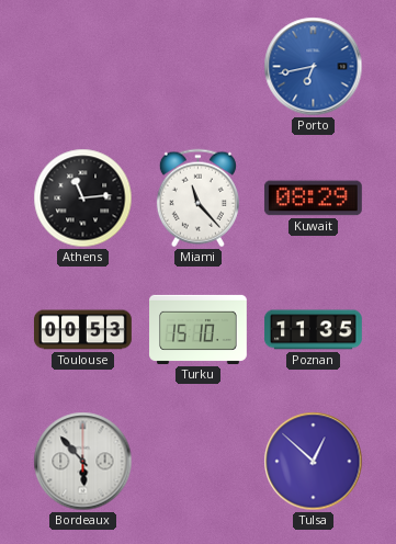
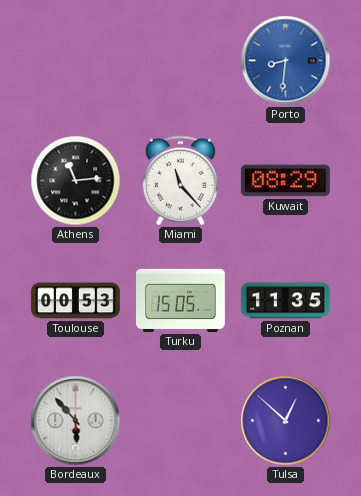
Porto: 6:43 -> 8:31 (286, 61)
Turku: 15:10 -> 15:05 (181, 300)
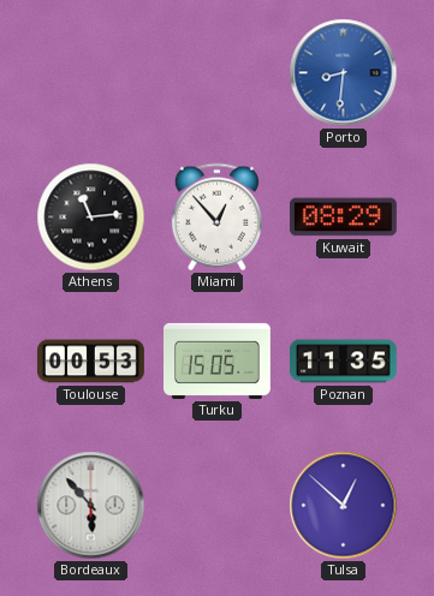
Miami: 11:23 -> 12:53 (216, 217)
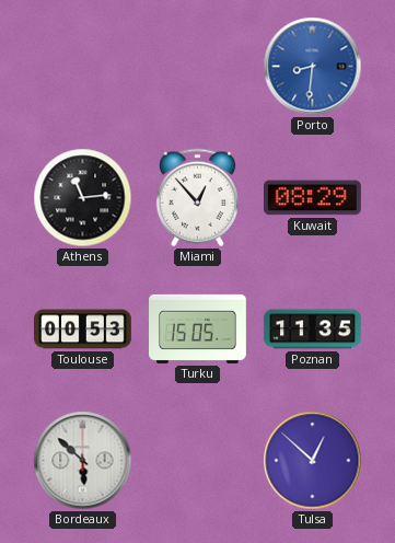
Bordeaux: 5:53 -> 5:52 (83, 461)
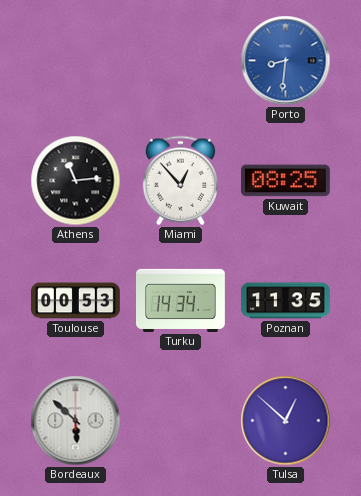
Kuwait: 08:29 -> 08:25 (285, 181)
Turku: 15:05 -> 14:34 (181, 300)
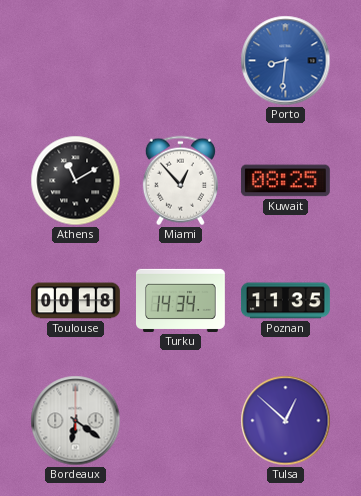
Athens: 11:14 -> 11:10 (76, 181)
Toulouse: 00:53 -> 00:18 (76, 301)
Bordeaux: 5:52 -> 6:21 (76, 421)
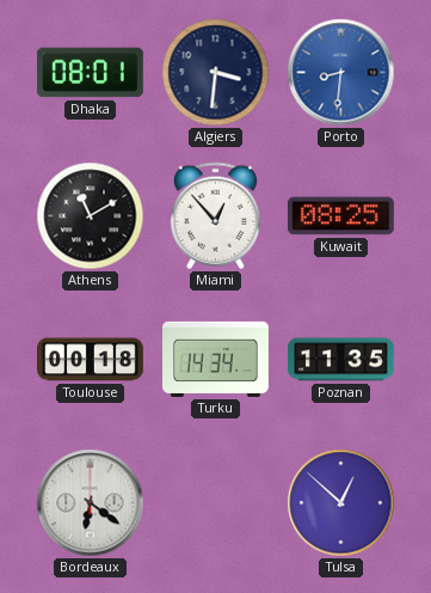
Dhaka: none -> 08:01 (91, 73)
Algiers: none -> 3:31 (216, 73)
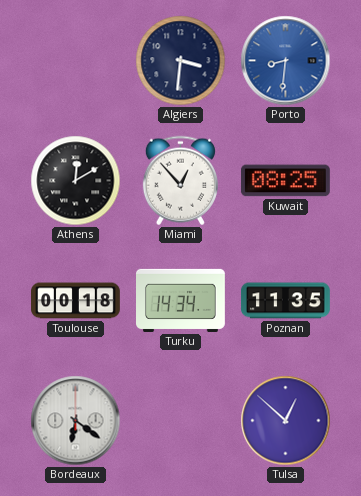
Dhaka: 08:01 -> none (91, 73)
Athens: 11:10 -> 12:10 (76, 181)
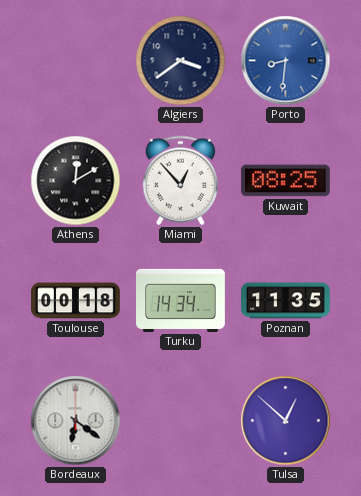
Algiers: 3:31 -> 3:39 (181, 61)
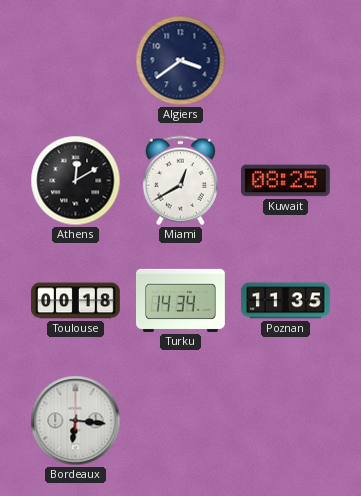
Porto: 8:31 -> none (286, 61)
Miami: 12:53 -> 12:40 (180, 181)
Bordeaux: 6:21 -> 6:16 (76, 421)
Tulsa: 12:52 -> none (286, 421)
